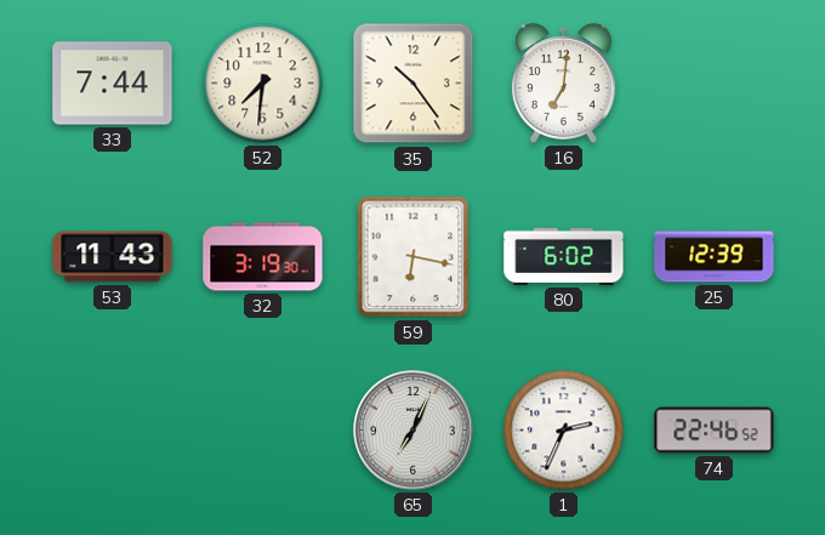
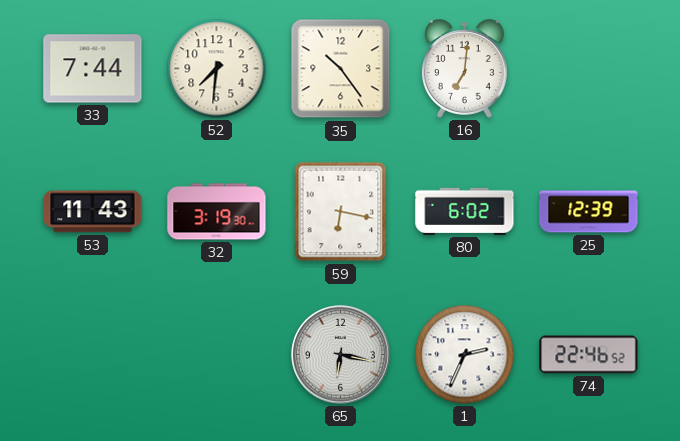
65: 7:04 -> 6:17 (341, 355)
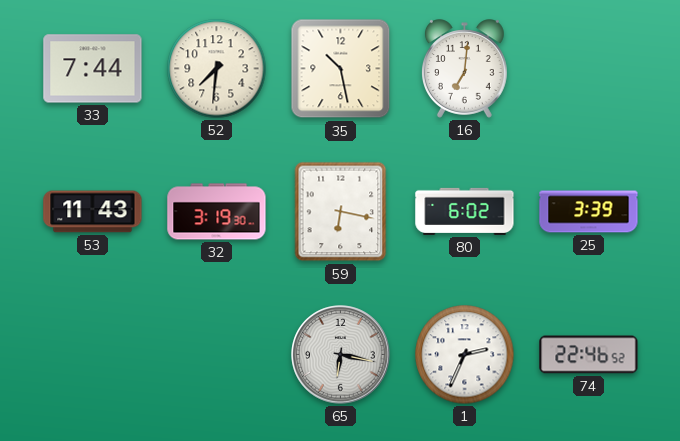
35: 10:24 -> 10:28 (341, 69)
25: 12:39 -> 3:39 (589, 212)
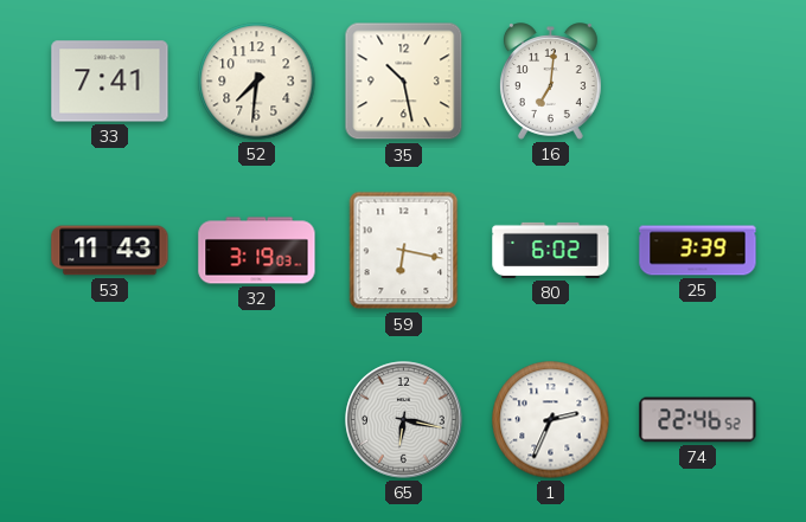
33: 7:44 -> 7:41 (110, 82)
32: 3:19:30 -> 3:19:03 (257, 251)
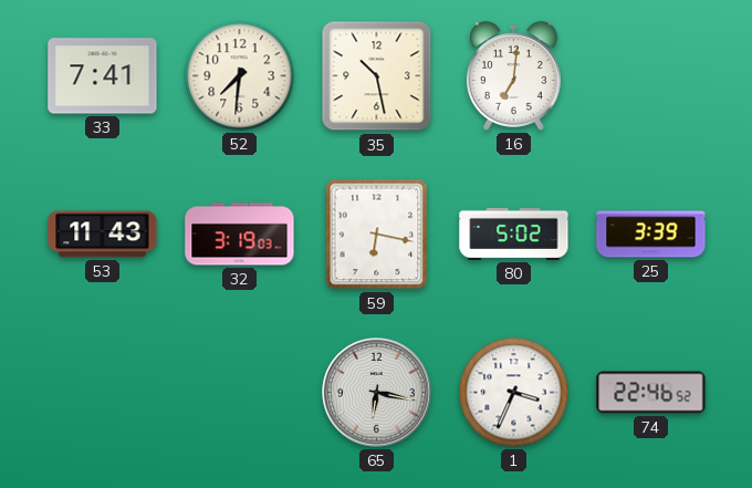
80: 6:02 -> 5:02 (514, 233)
1: 2:34 -> 3:34 (514, 393)
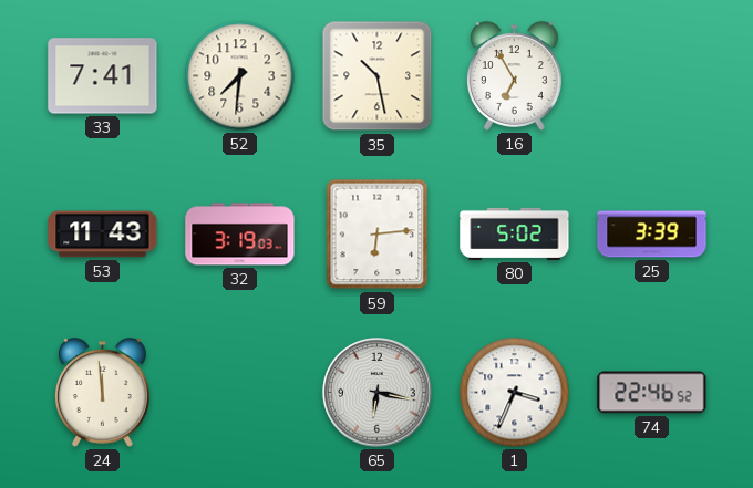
16: 7:01 -> 6:55 (514, 76)
59: 6:17 -> 6:14 (378, 235)
24: none -> 11:59 (102, 393)
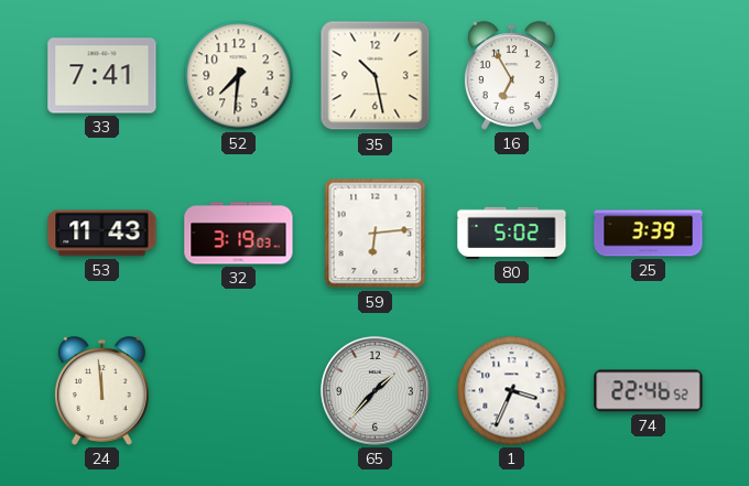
65: 6:17 -> 1:37 (376, 391)
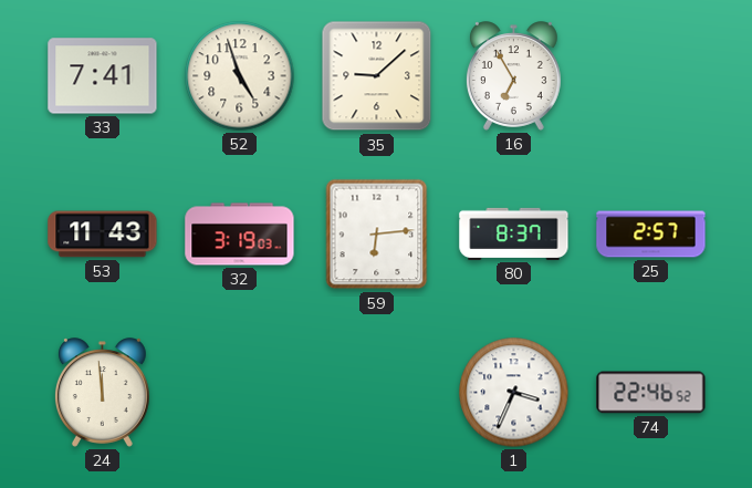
52: 7:31 -> 4:57 (240, 76)
35: 10:28 -> 9:08 (377, 76)
80: 5:02 -> 8:37 (514, 233)
25: 3:39 -> 2:57 (651, 235)
65: 1:37 -> none (376, 391)
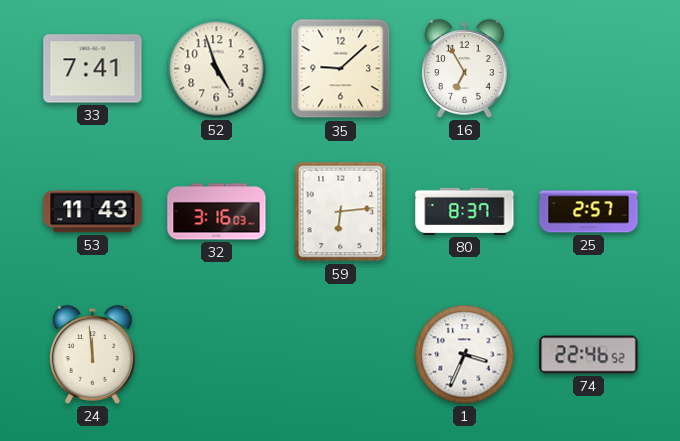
32: 3:19 -> 3:16 (217, 212)
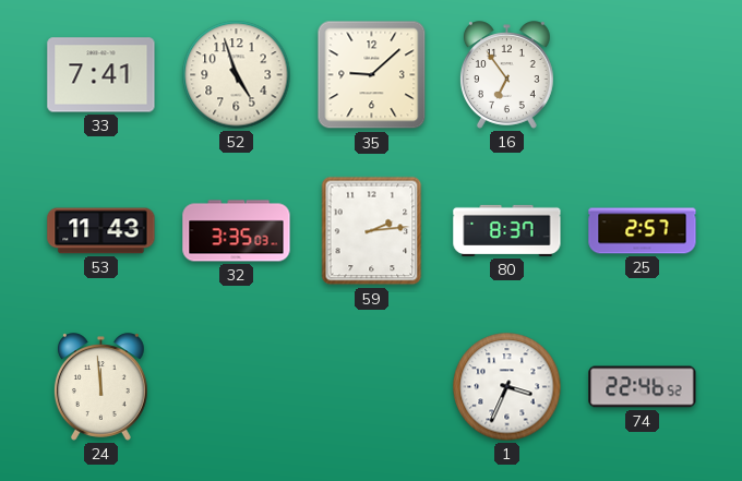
16: 6:55 -> 6:54 (506, 75)
32: 3:16 -> 3:35 (237, 231)
59: 6:14 -> 2:14 (372, 231)
